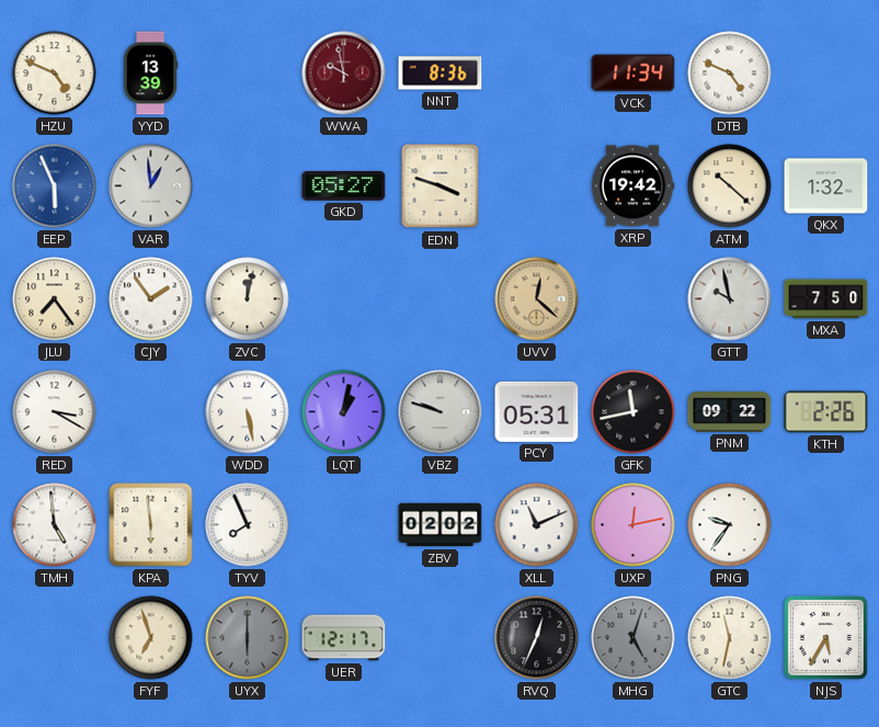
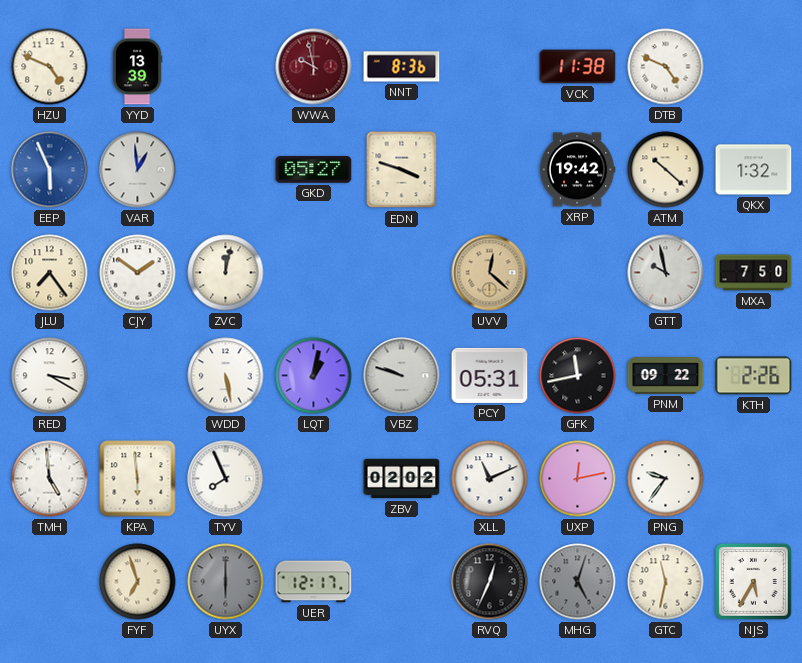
VCK: 11:34 -> 11:38 (578, 67)
CJY: 1:54 -> 1:51 (138, 273)
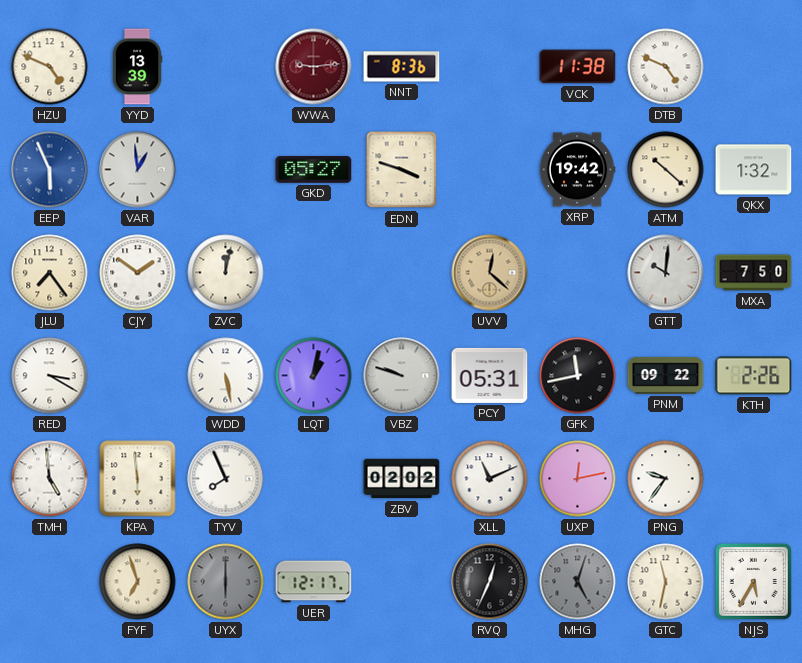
WWA: 9:58 -> 9:14 (314, 67)
GTT: 9:58 -> 10:01 (666, 273)
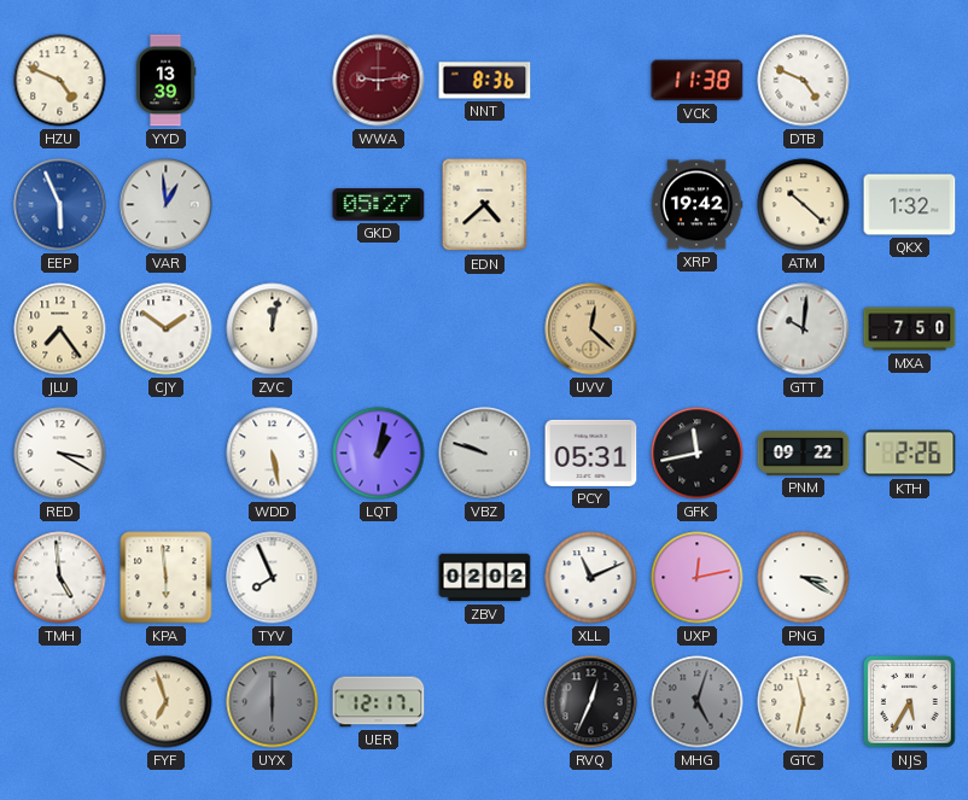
EDN: 3:48 -> 4:38 (485, 205)
PNG: 9:36 -> 3:20 (804, 578)
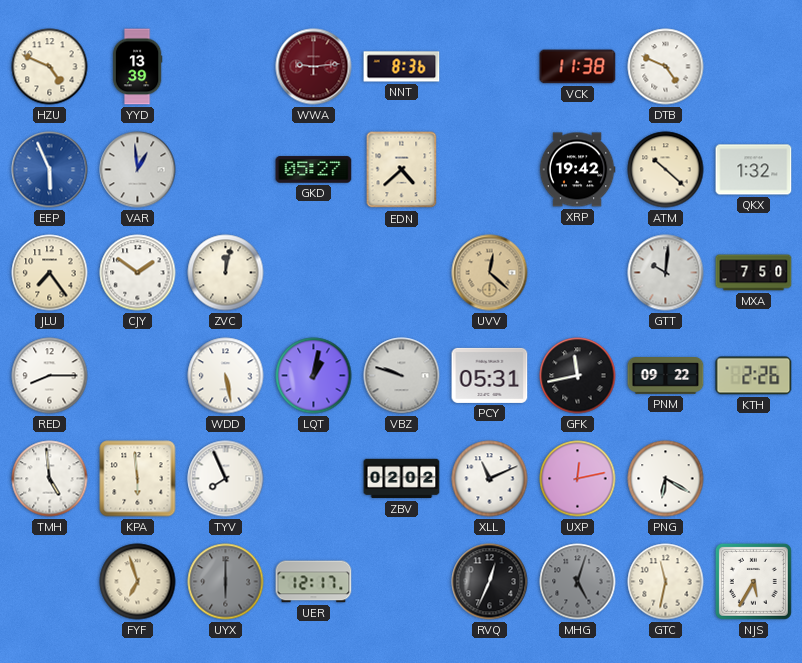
RED: 3:20 -> 8:15 (50, 376)
PNG: 3:20 -> 6:20 (666, 479)
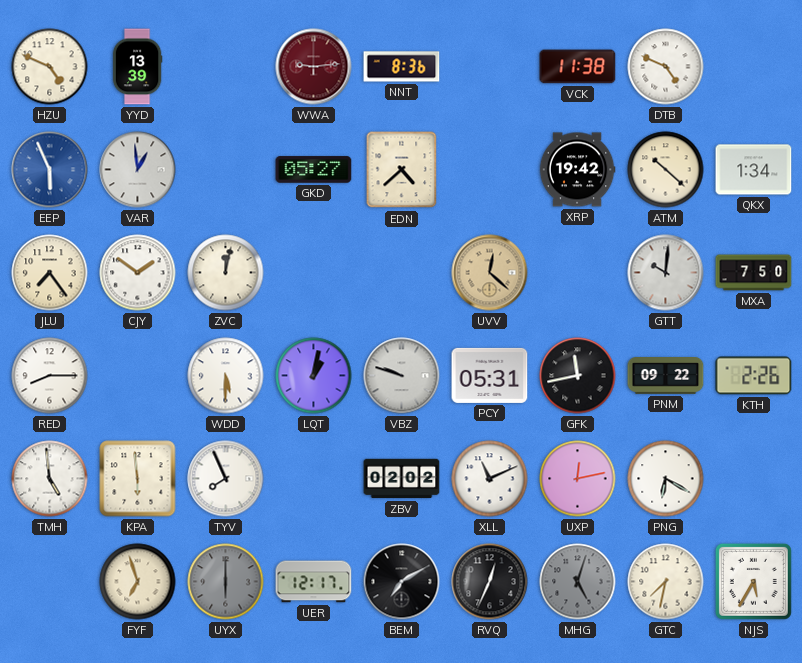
QKX: 1:32 -> 1:34 (754, 170)
WDD: 5:28 -> 5:30 (226, 376)
BEM: none -> 7:10 (402, 582)
GTC: 11:32 -> 7:32 (666, 582)
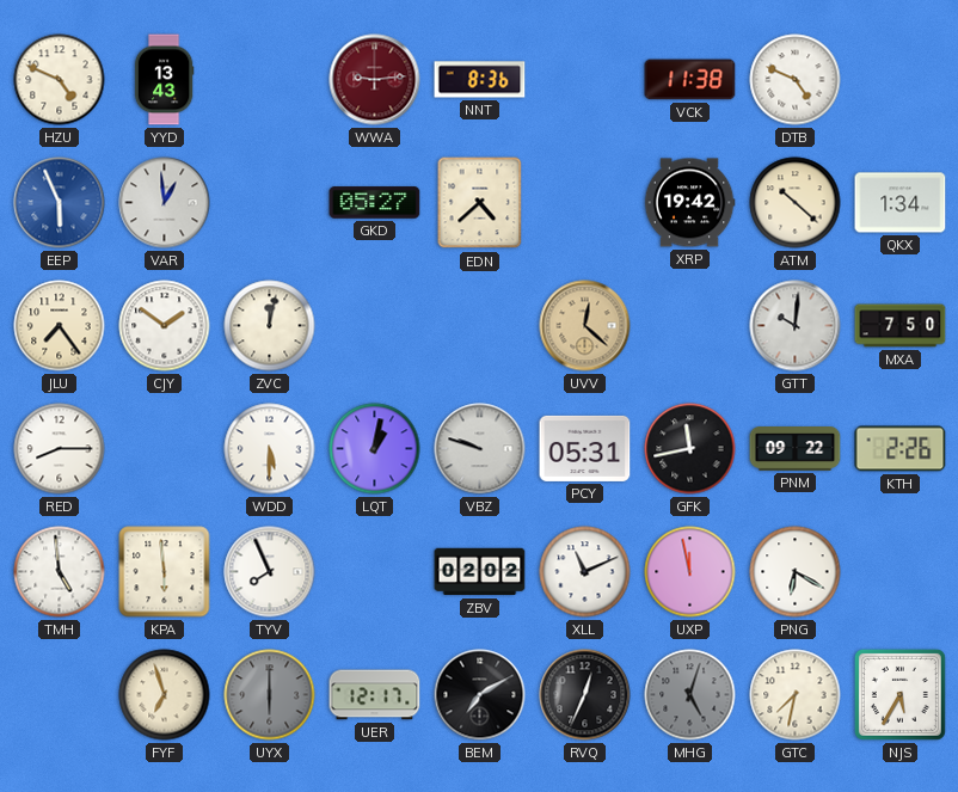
YYD: 13:39 -> 13:43 (164, 80)
UXP: 12:13 -> 11:58 (690, 572)
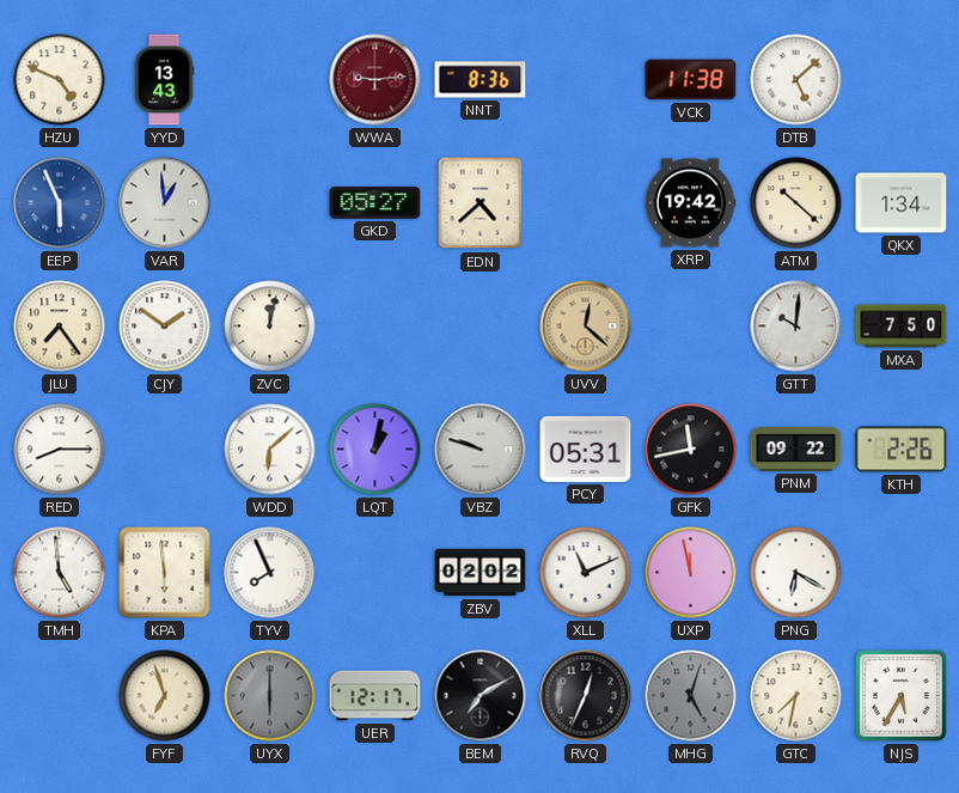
DTB: 4:49 -> 5:08 (796, 80)
WDD: 5:30 -> 6:08 (270, 450)
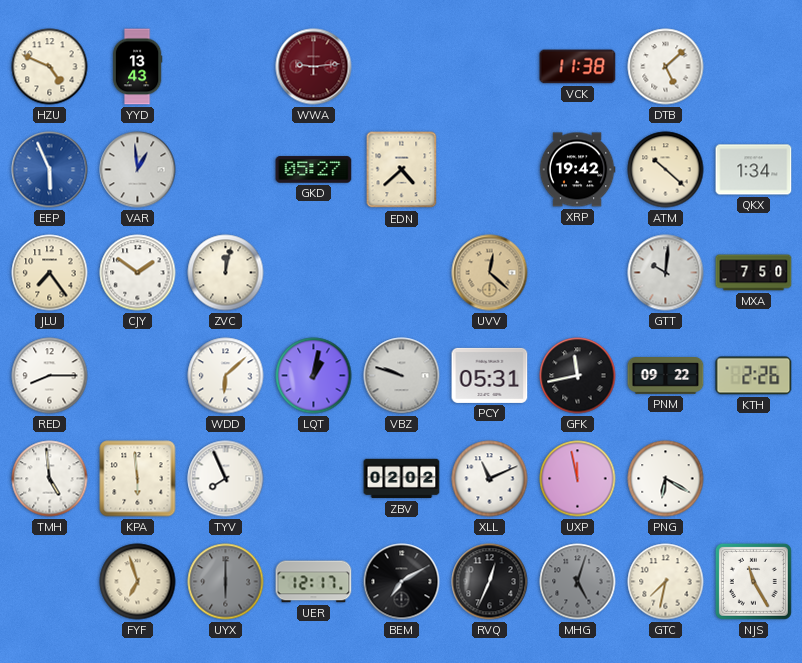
NNT: 8:36 -> none (481, 80)
NJS: 5:35 -> 11:25 (753, 581)
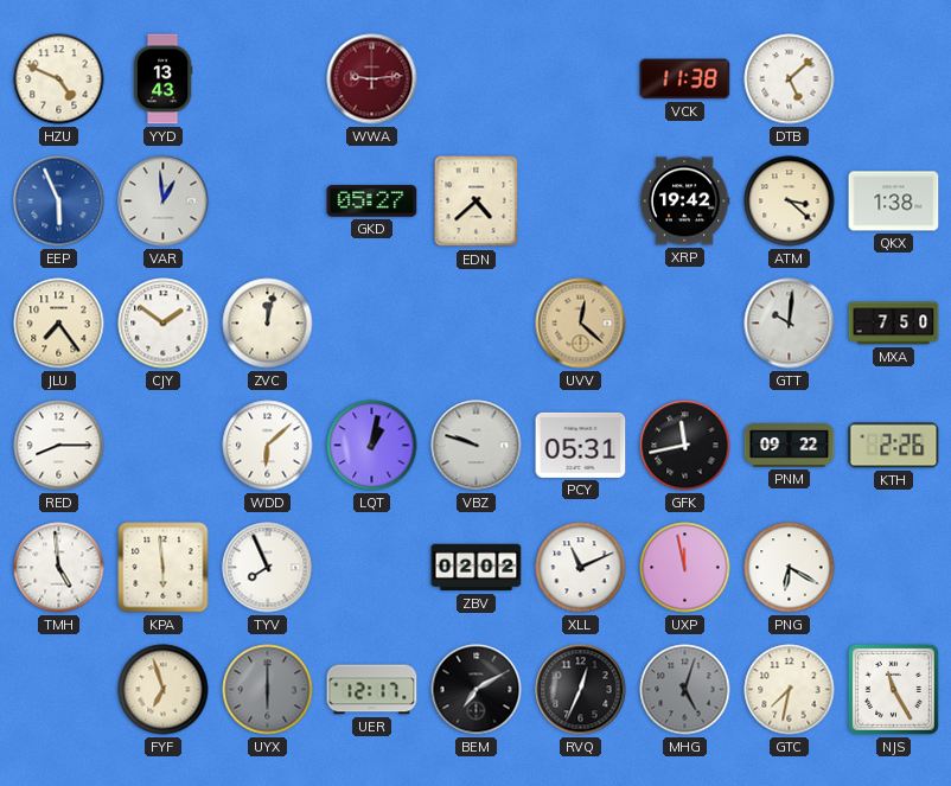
ATM: 10:22 -> 3:22 (790, 202)
QKX: 1:34 -> 1:38 (894, 202)
